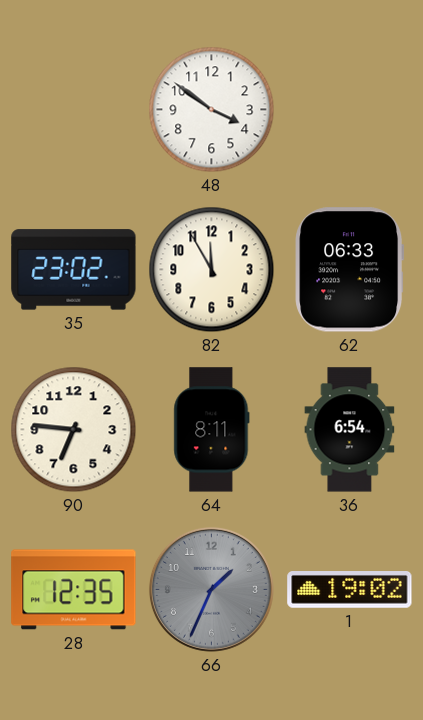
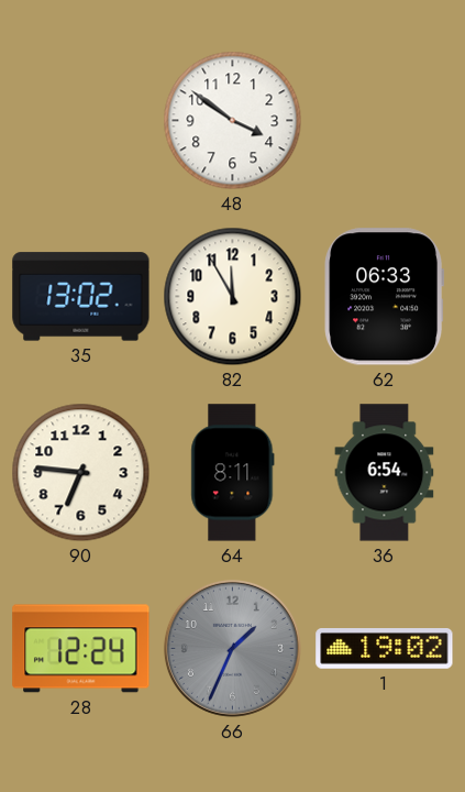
35: 23:02 -> 13:02 (81, 297)
28: 12:35 -> 12:24 (81, 649)
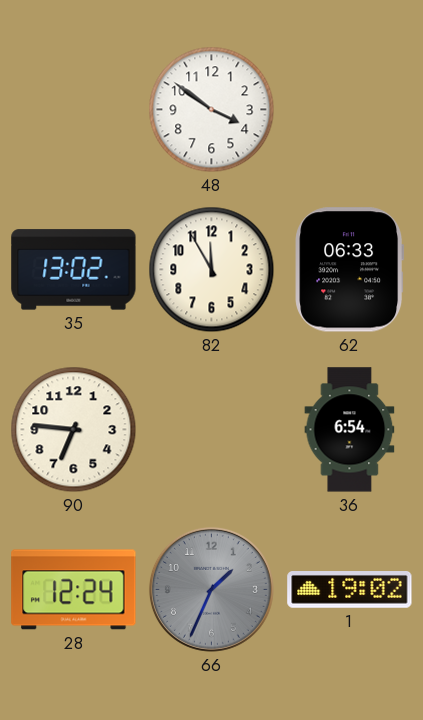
64: 8:11 -> none (233, 473)
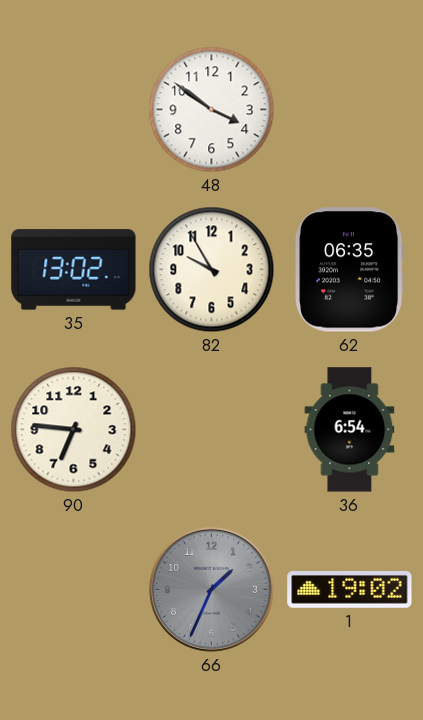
82: 11:55 -> 9:55 (212, 270)
62: 06:33 -> 06:35 (350, 270)
28: 12:24 -> none (74, 590)
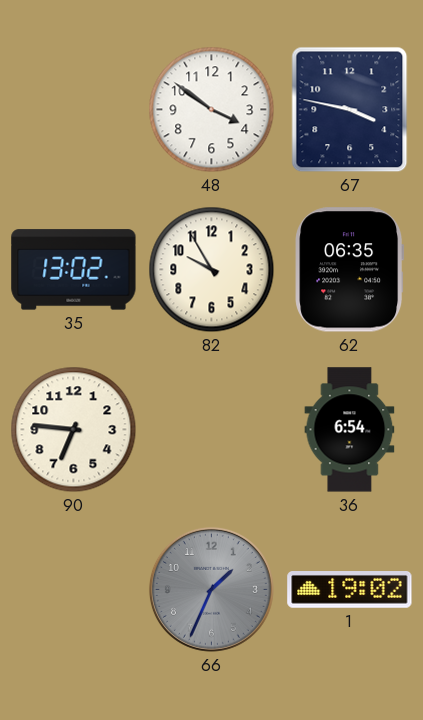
67: none -> 3:47 (350, 110)
